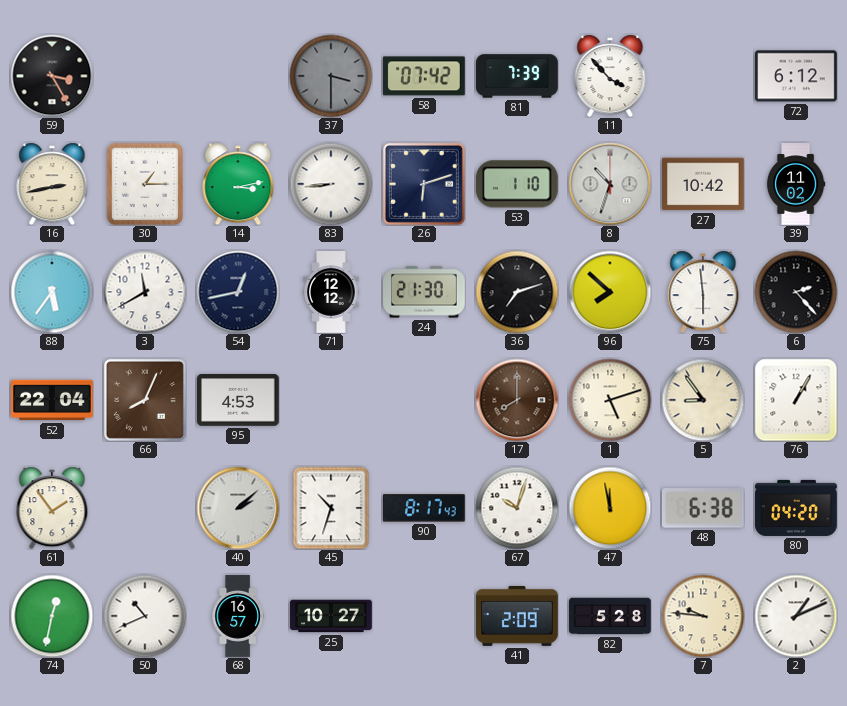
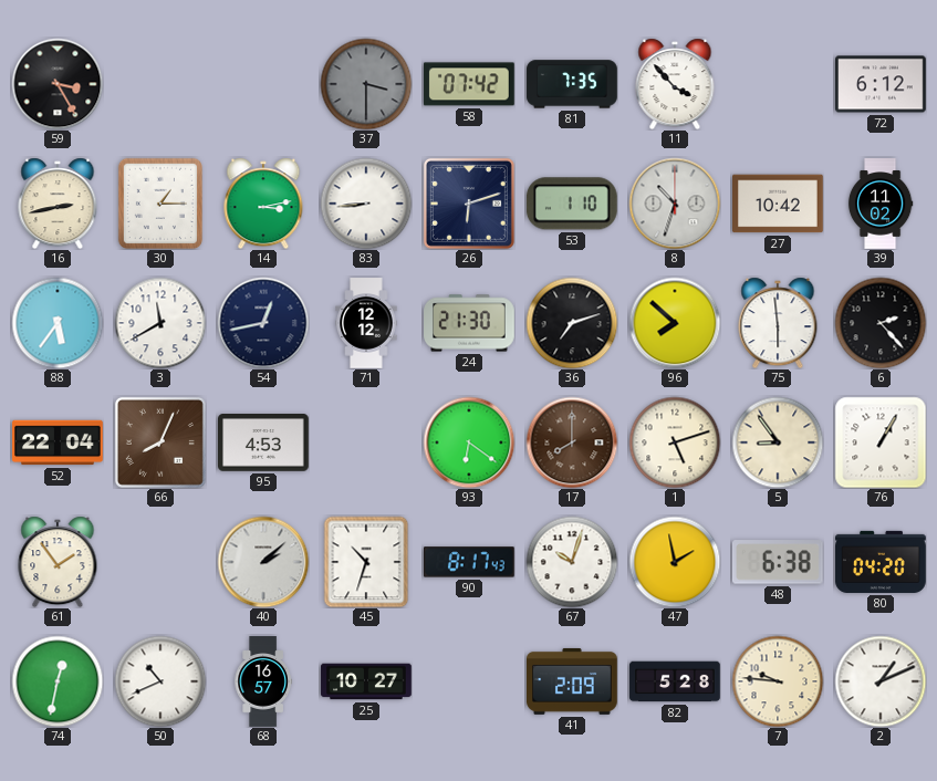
81: 7:39 -> 7:35 (572, 84)
93: none -> 6:21 (469, 442)
47: 11:58 -> 1:58 (675, 562)
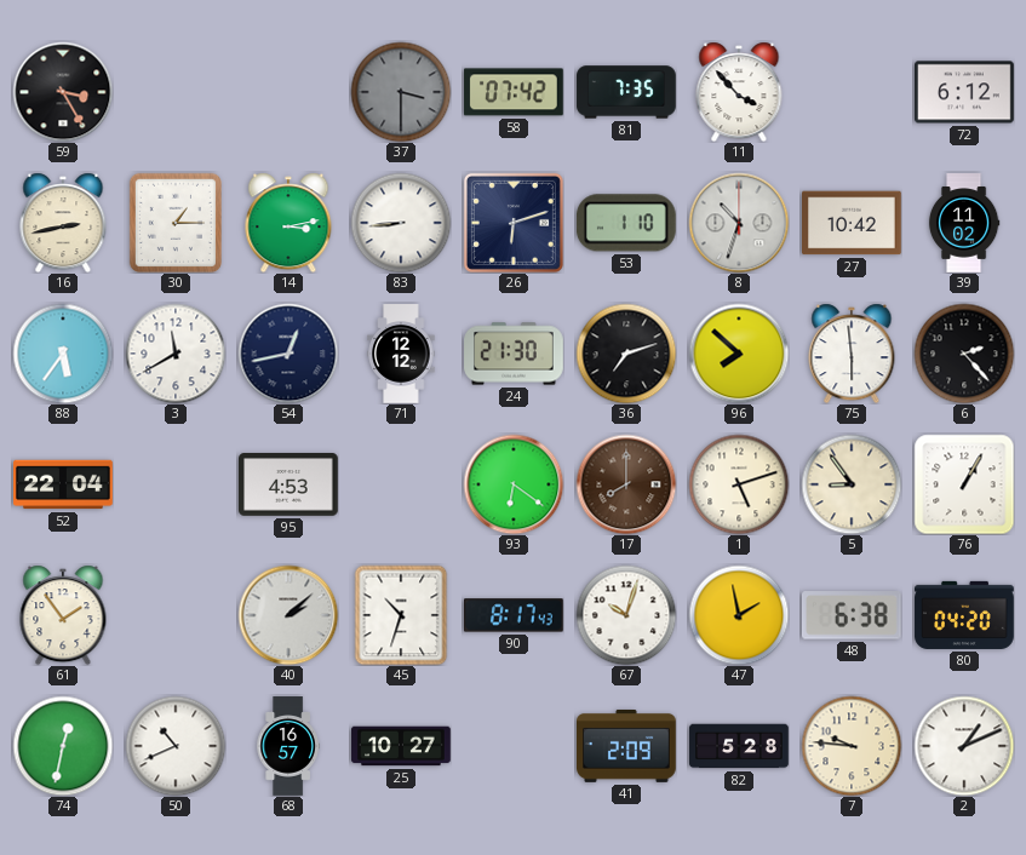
66: 8:04 -> none (160, 442)
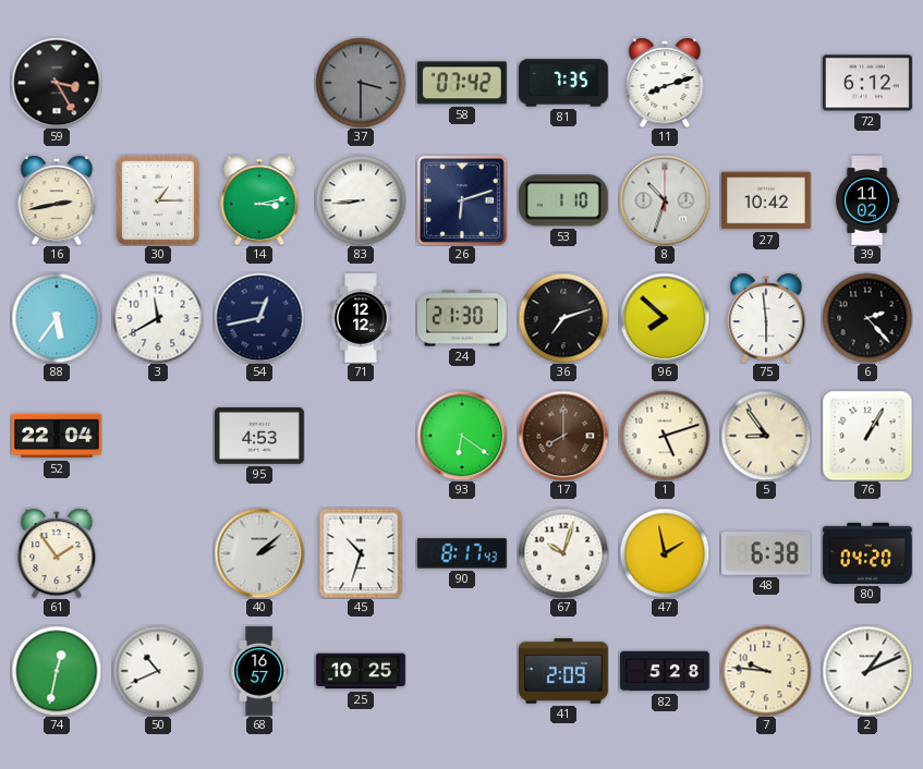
11: 3:53 -> 8:12 (665, 83)
25: 10:27 -> 10:25 (361, 671)
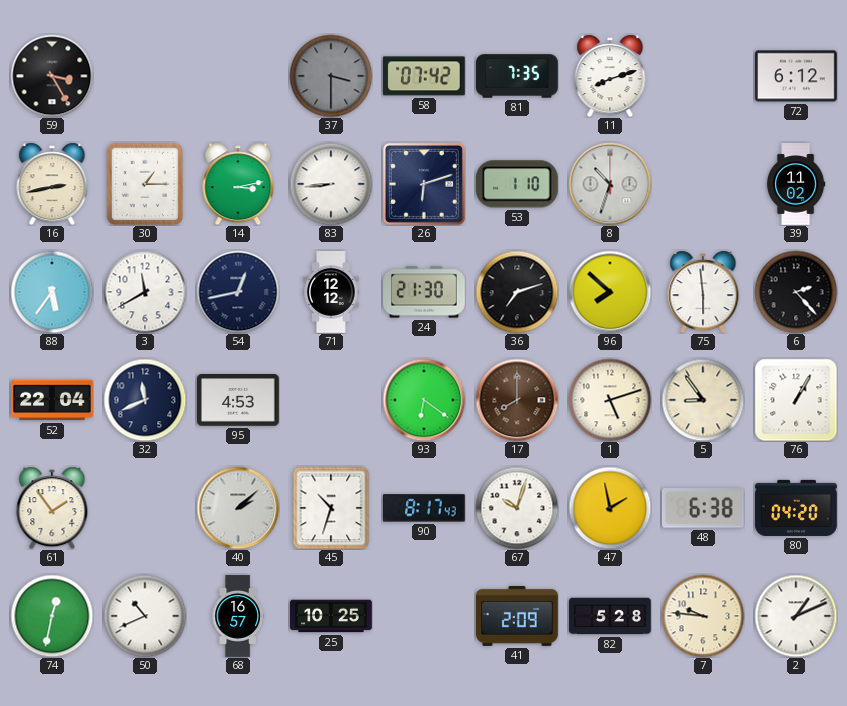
27: 10:42 -> none (767, 200)
32: none -> 11:41 (145, 400)
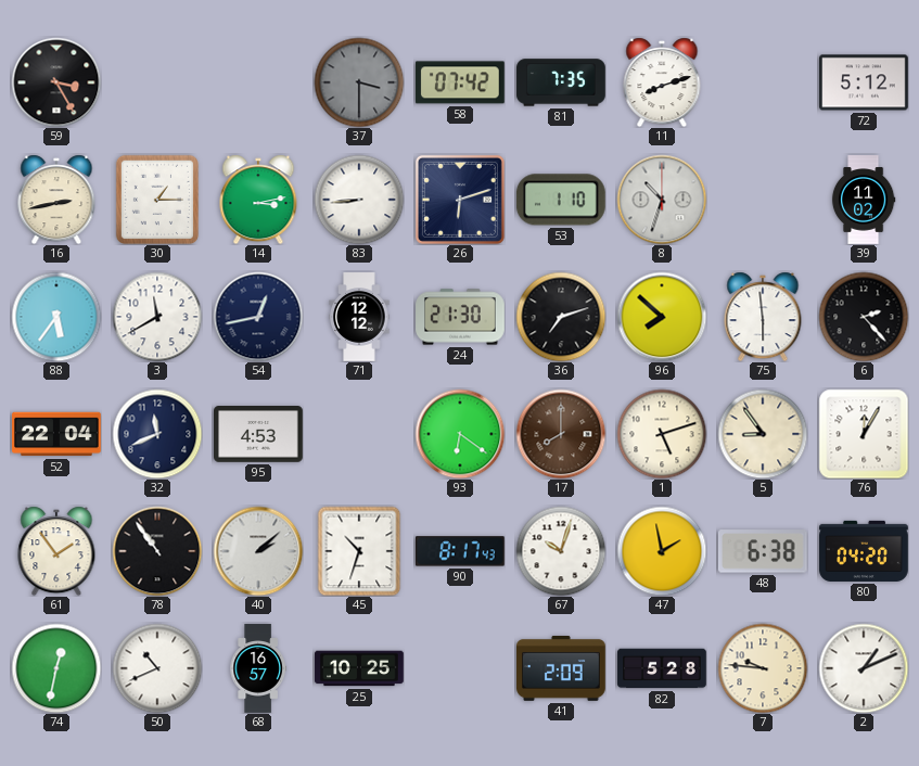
72: 6:12 -> 5:12 (865, 82)
76: 1:05 -> 12:05 (864, 434)
78: none -> 10:54 (157, 551)
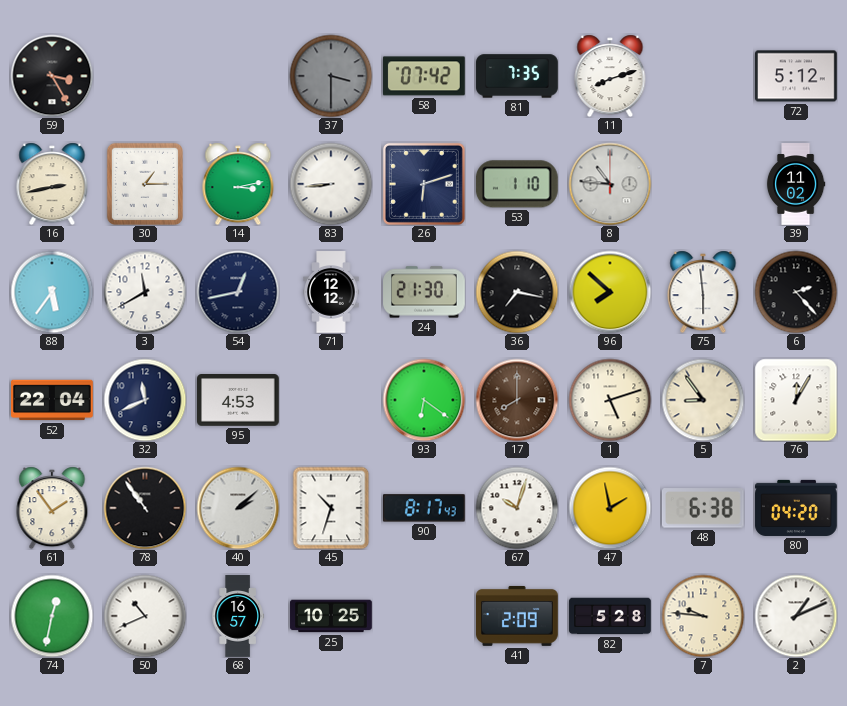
8: 10:33 -> 10:46 (610, 184)
36: 7:12 -> 7:17 (517, 292)
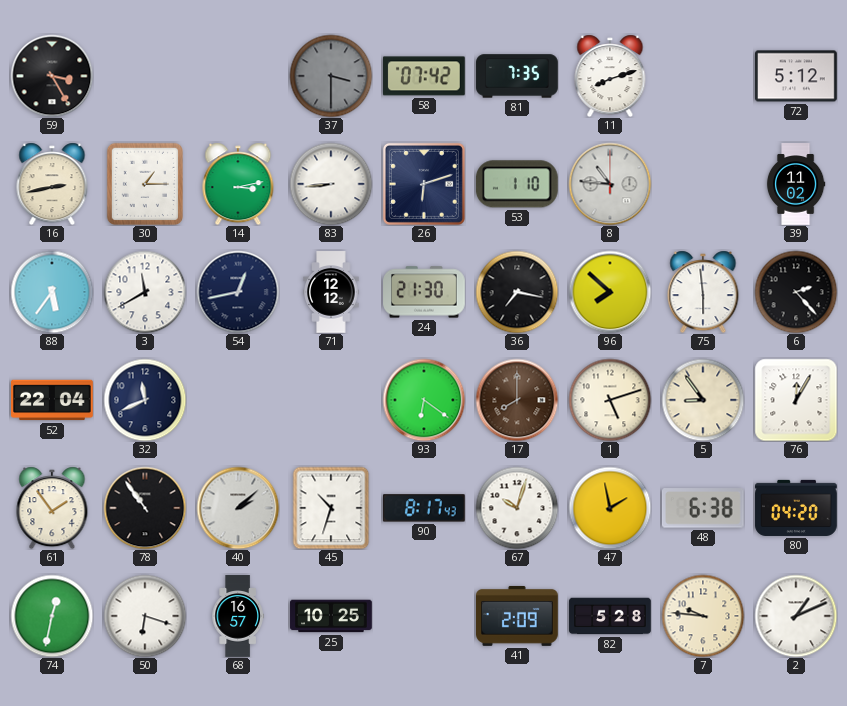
95: 4:53 -> none (239, 400)
50: 10:41 -> 6:18 (145, 616)
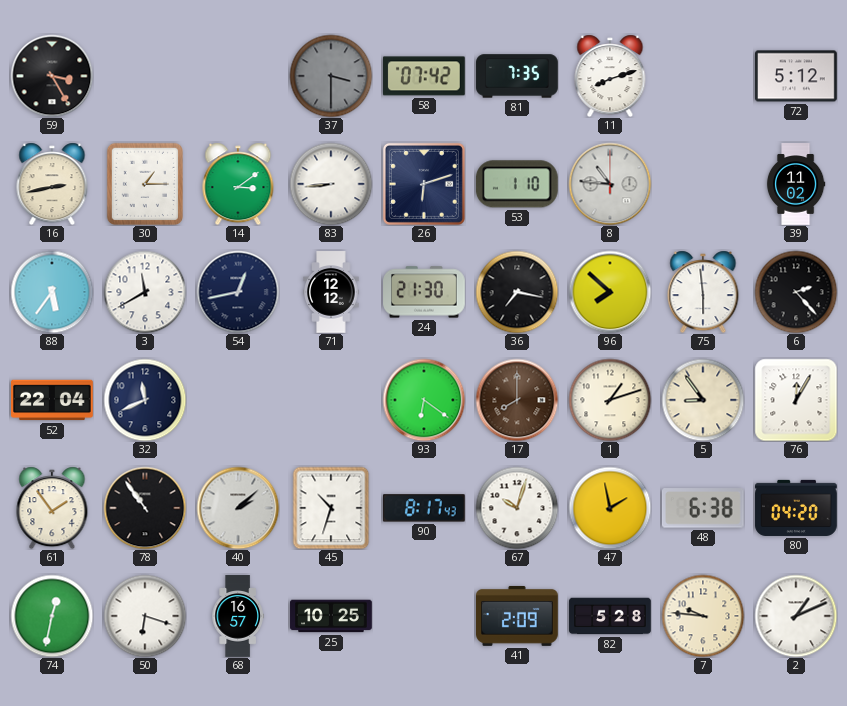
14: 3:13 -> 3:09 (238, 184)
1: 5:12 -> 1:12 (610, 400)
